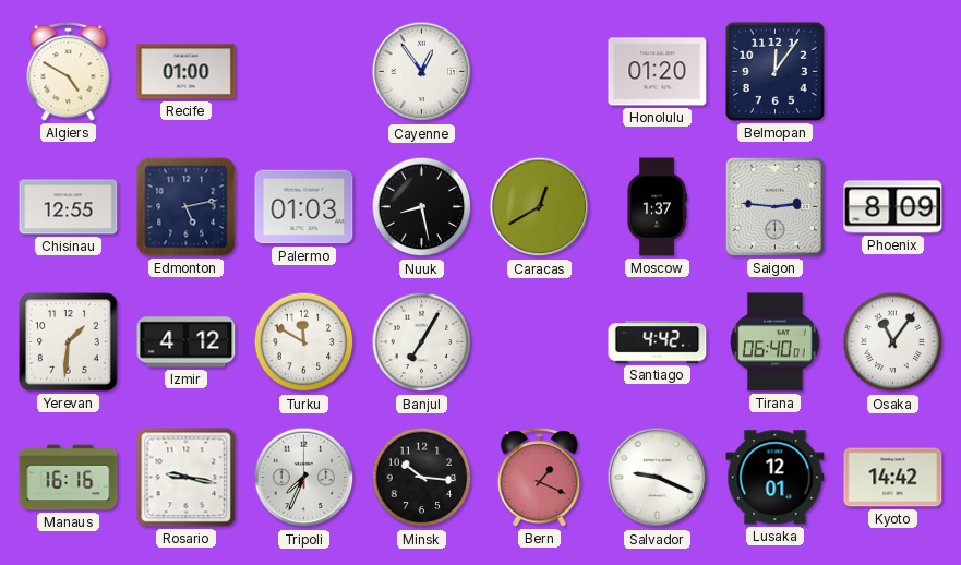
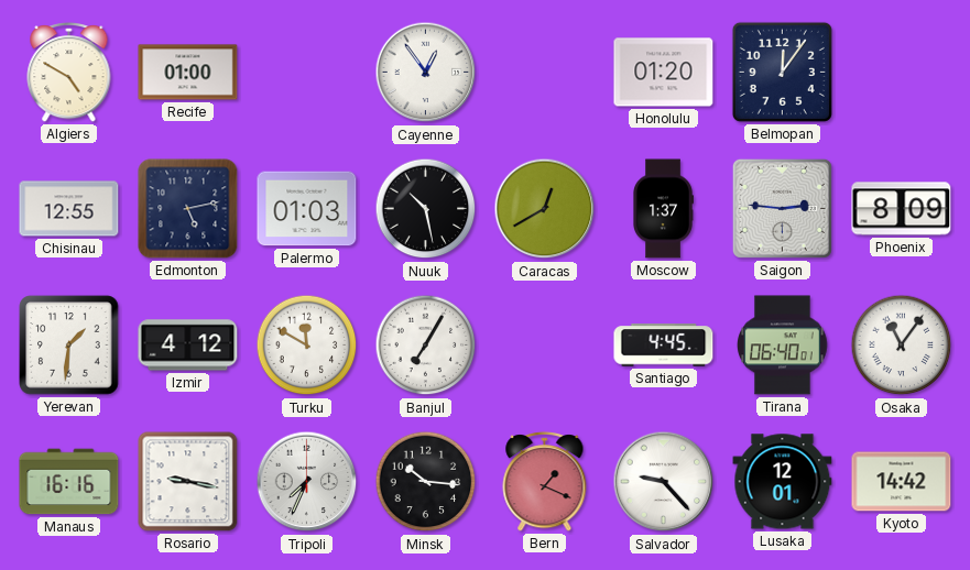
Nuuk: 8:28 -> 10:28 (426, 209)
Santiago: 4:42 -> 4:45 (664, 346)
Salvador: 9:19 -> 9:23 (664, 482)
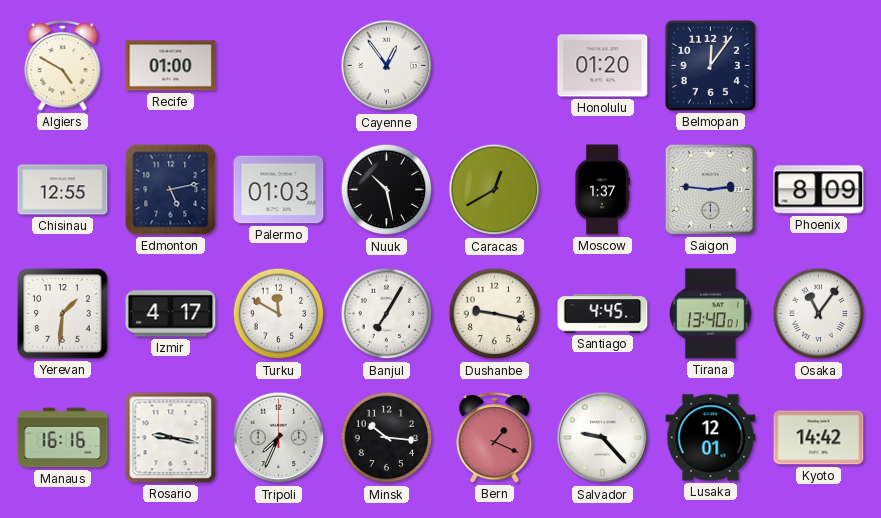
Izmir: 4:12 -> 4:17 (171, 314)
Dushanbe: none -> 9:17 (495, 314)
Tirana: 06:40 -> 13:40 (711, 314)
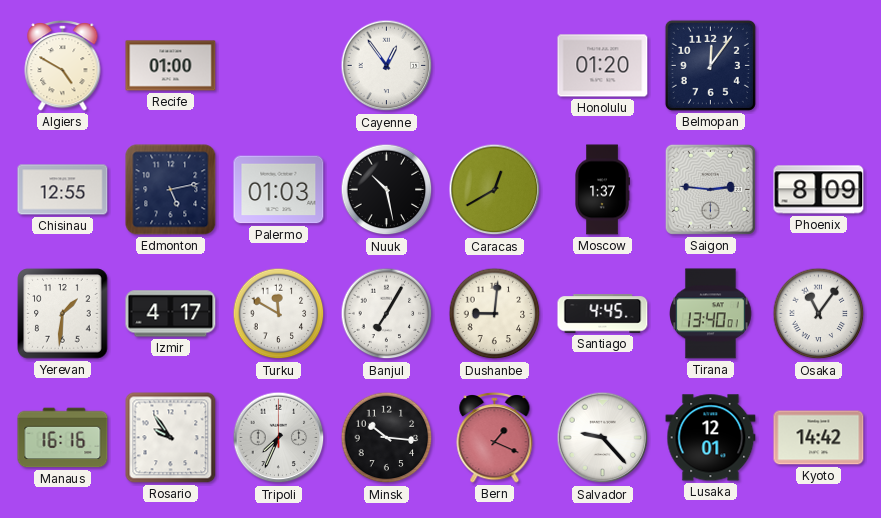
Dushanbe: 9:17 -> 9:01 (495, 314)
Rosario: 9:17 -> 9:54 (171, 438)
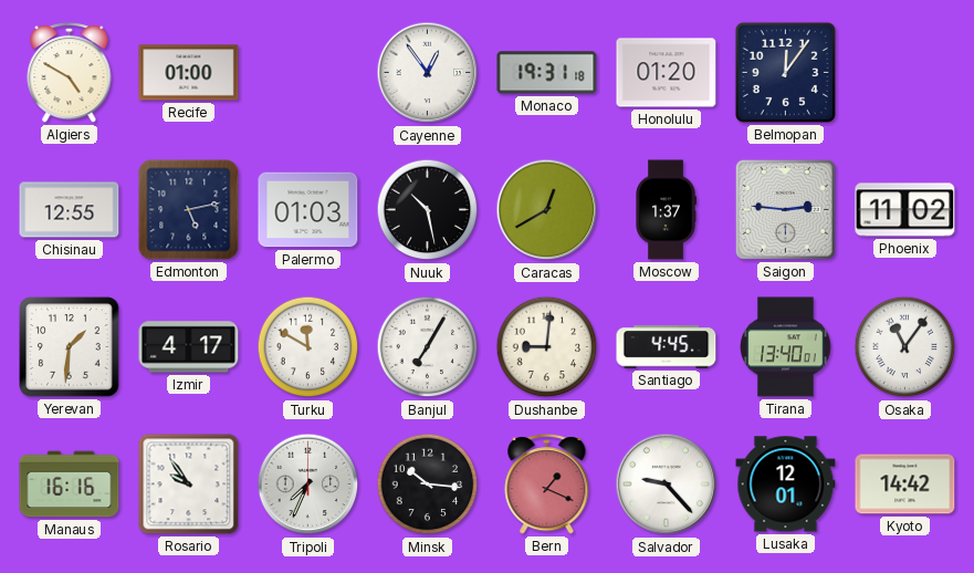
Monaco: none -> 19:31 (547, 73)
Phoenix: 8:09 -> 11:02 (905, 210)
